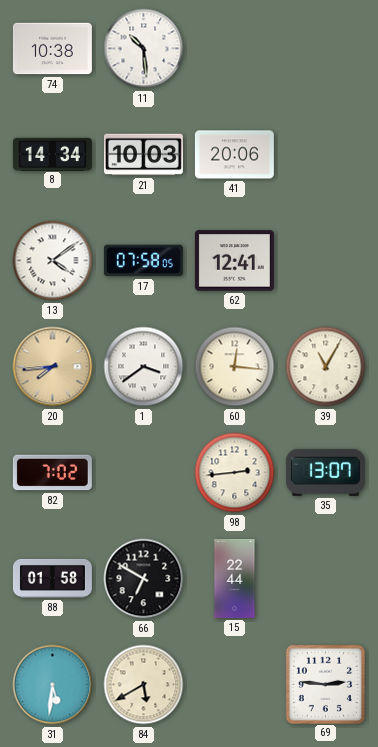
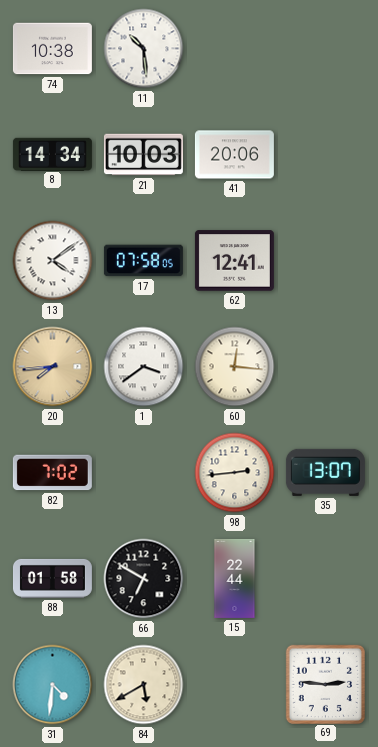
39: 11:05 -> none (326, 367)
31: 5:31 -> 4:31 (53, 685)
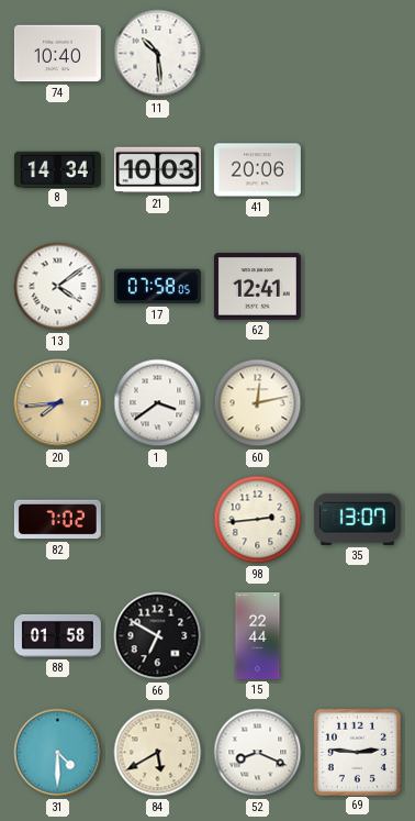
74: 10:38 -> 10:40 (57, 54)
60: 12:16 -> 12:13 (258, 403)
31: 4:31 -> 4:30 (58, 753)
52: none -> 8:19 (258, 753)
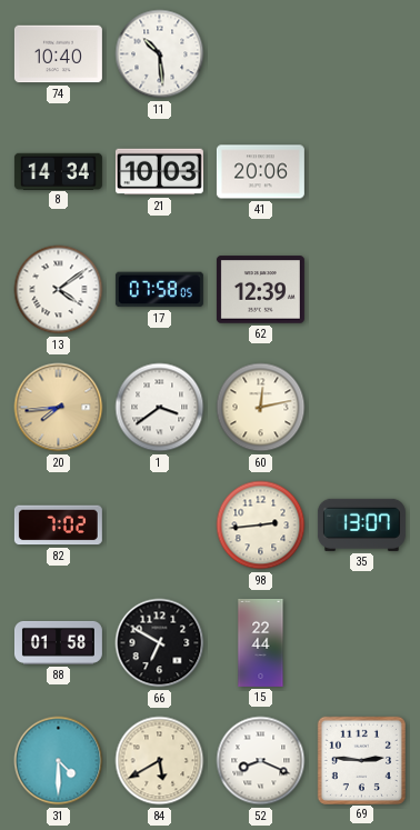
62: 12:41 -> 12:39 (260, 290)
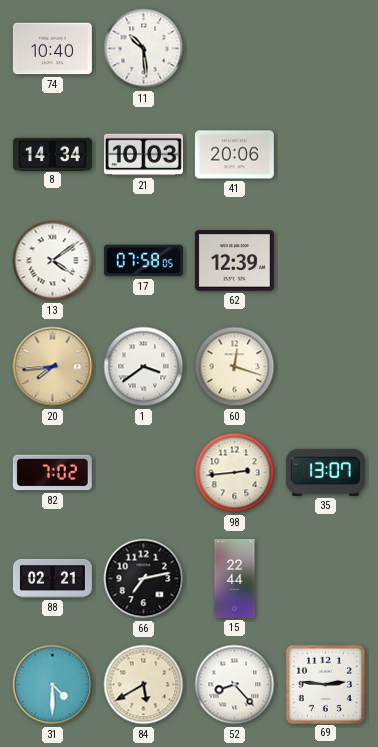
60: 12:13 -> 12:18 (235, 367)
88: 01:58 -> 02:21 (52, 578)
66: 6:50 -> 7:13 (144, 579)
52: 8:19 -> 8:23 (235, 685)
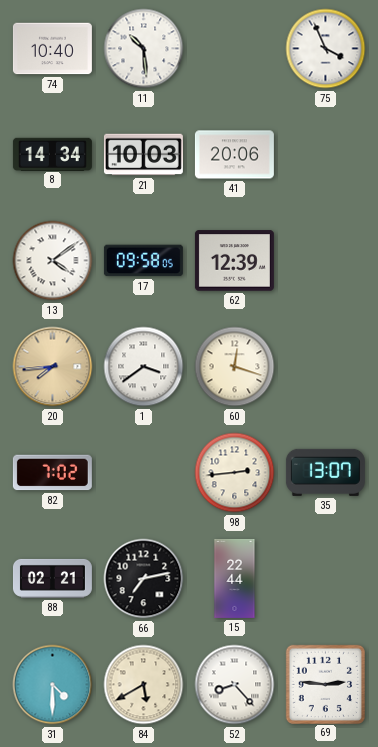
75: none -> 3:56 (326, 49)
17: 07:58 -> 09:58 (143, 261)
